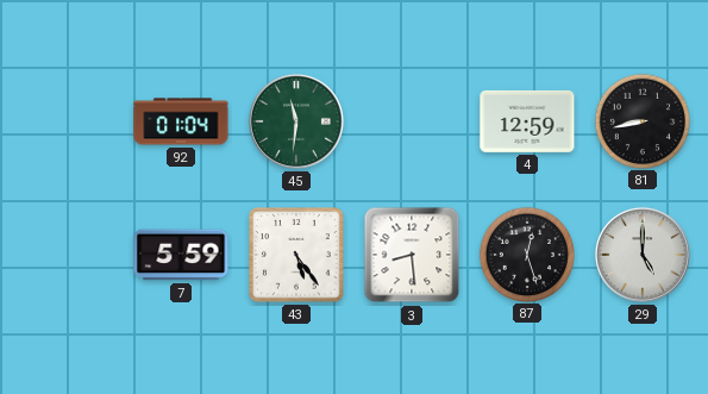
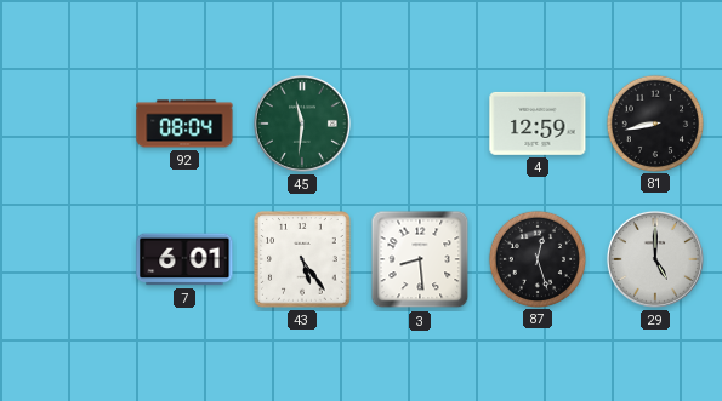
92: 01:04 -> 08:04 (184, 124)
7: 5:59 -> 6:01 (184, 259)
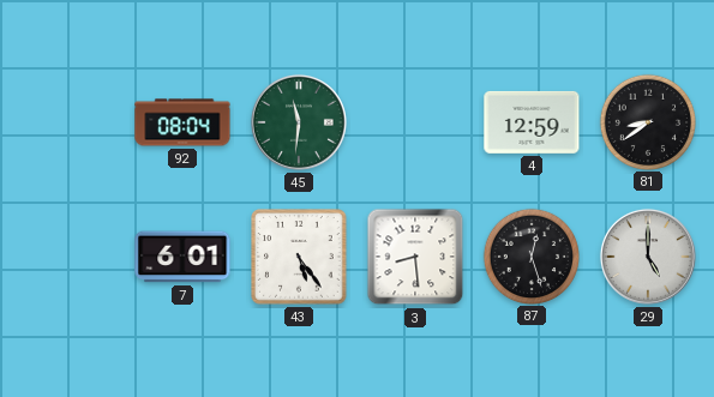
81: 8:43 -> 8:39 (647, 121)
